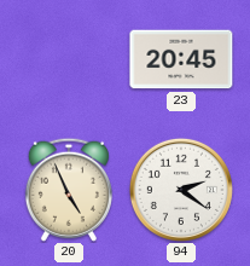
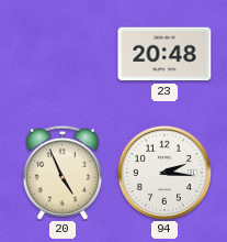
23: 20:45 -> 20:48 (164, 54)
94: 2:21 -> 2:16 (164, 173)
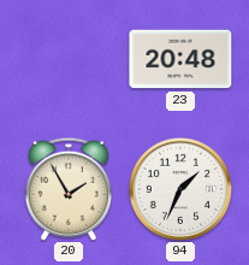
20: 4:56 -> 1:55 (69, 189)
94: 2:16 -> 1:34 (180, 189)
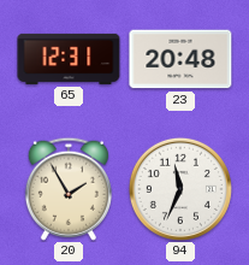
65: none -> 12:31 (69, 59)
94: 1:34 -> 11:34 (180, 189)
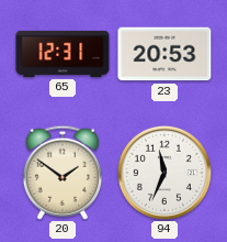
23: 20:48 -> 20:53 (164, 54)
20: 1:55 -> 1:51 (63, 173)
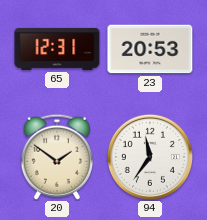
94: 11:34 -> 11:36 (150, 157)
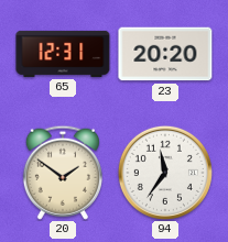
23: 20:53 -> 20:20 (165, 54)
